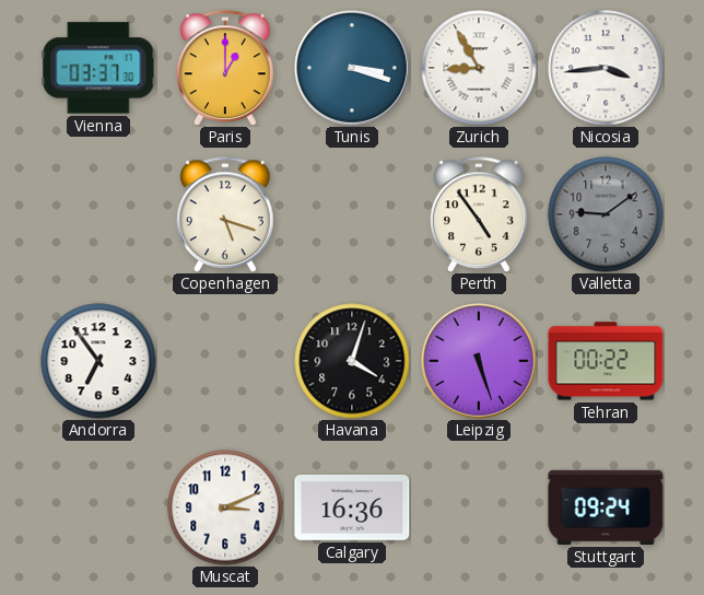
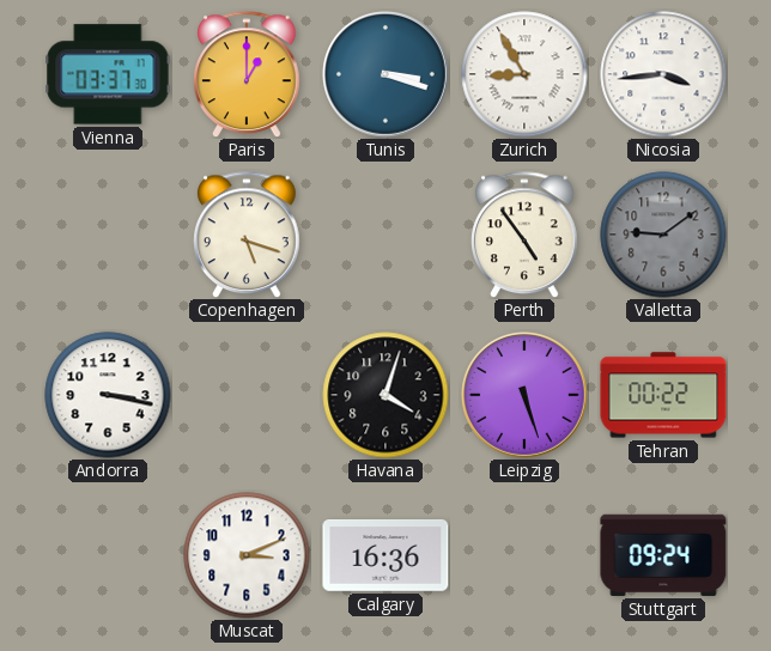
Andorra: 6:54 -> 3:17 (108, 395)
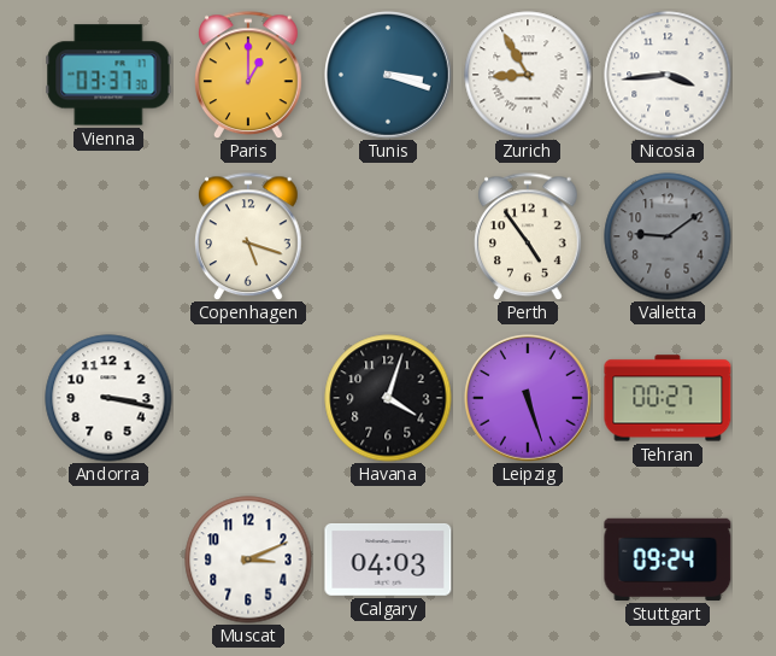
Tehran: 00:22 -> 00:27 (668, 398)
Calgary: 16:36 -> 04:03 (388, 561)
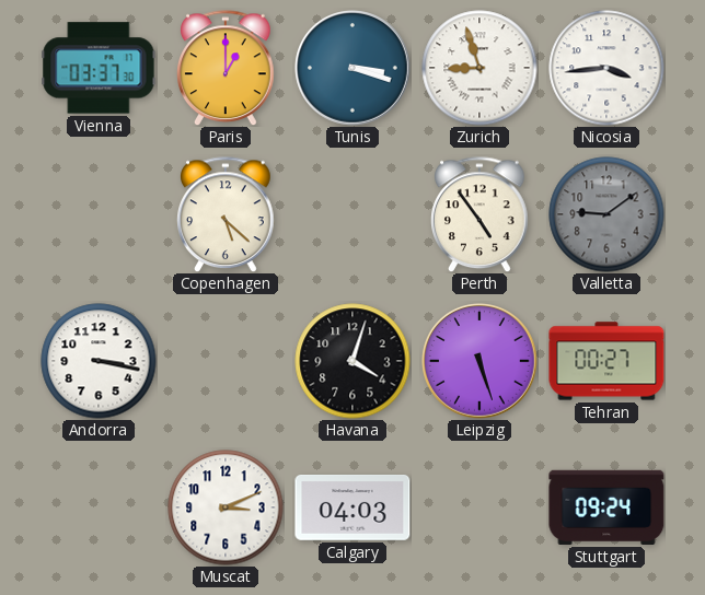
Zurich: 8:55 -> 8:57 (479, 68)
Copenhagen: 5:18 -> 5:22 (227, 214)
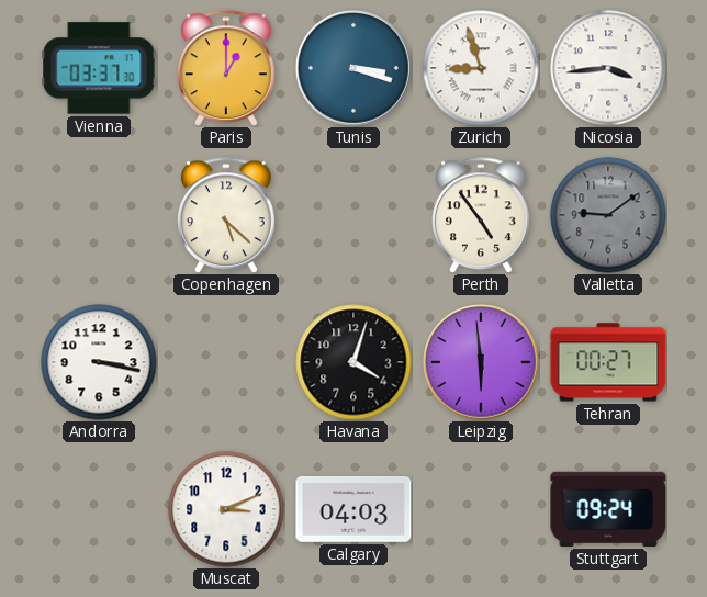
Leipzig: 5:27 -> 5:59 (482, 363)
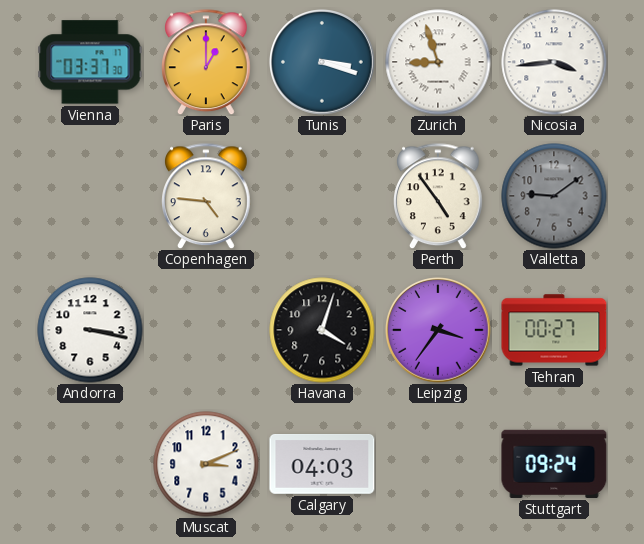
Copenhagen: 5:22 -> 4:46 (207, 196)
Leipzig: 5:59 -> 3:36 (439, 331)
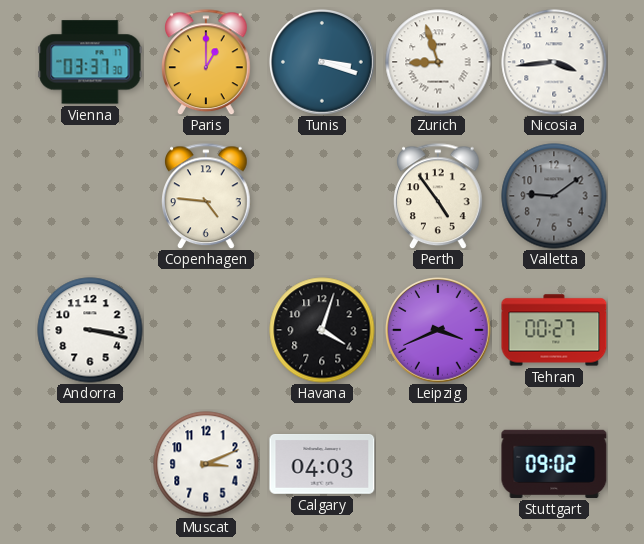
Leipzig: 3:36 -> 3:41 (439, 331)
Stuttgart: 09:24 -> 09:02 (554, 464)
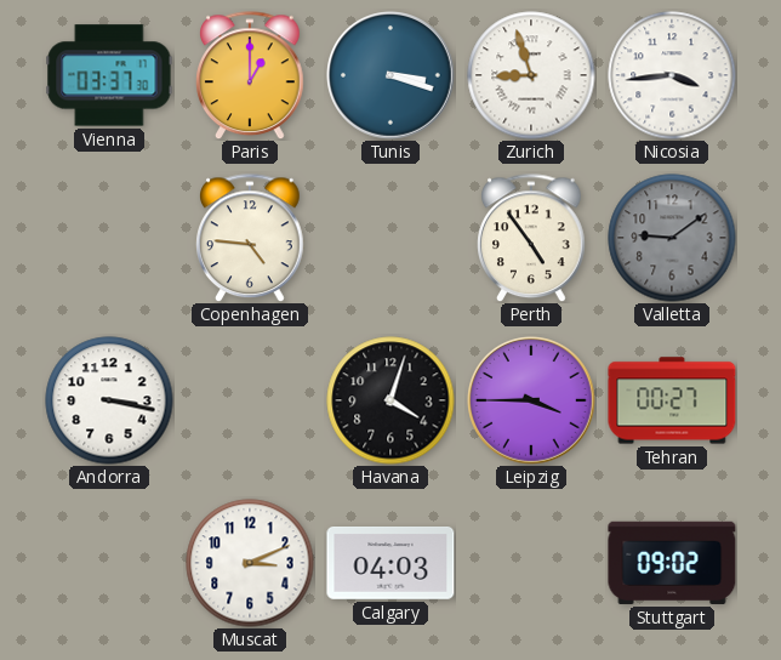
Leipzig: 3:41 -> 3:45 (532, 402)
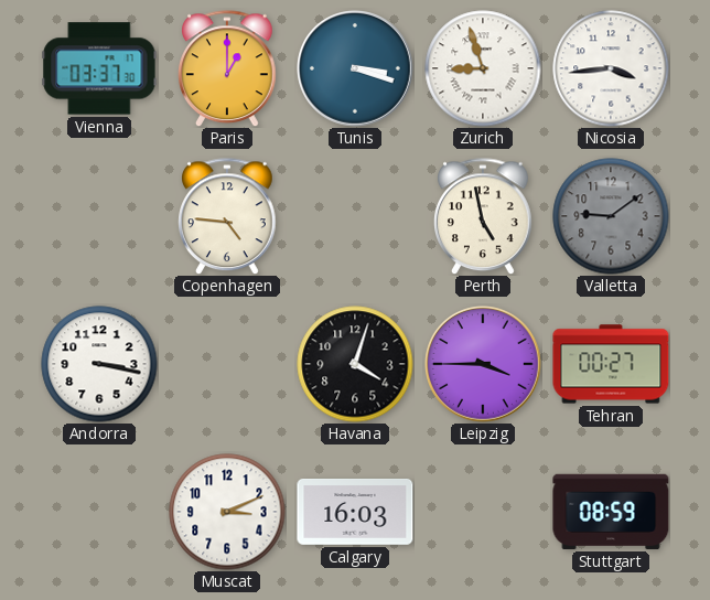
Perth: 4:54 -> 4:58 (484, 216)
Calgary: 04:03 -> 16:03 (355, 513)
Stuttgart: 09:02 -> 08:59 (611, 512)
